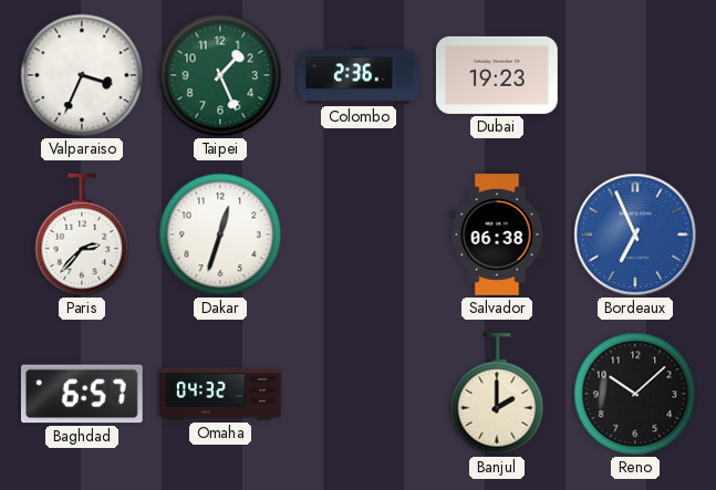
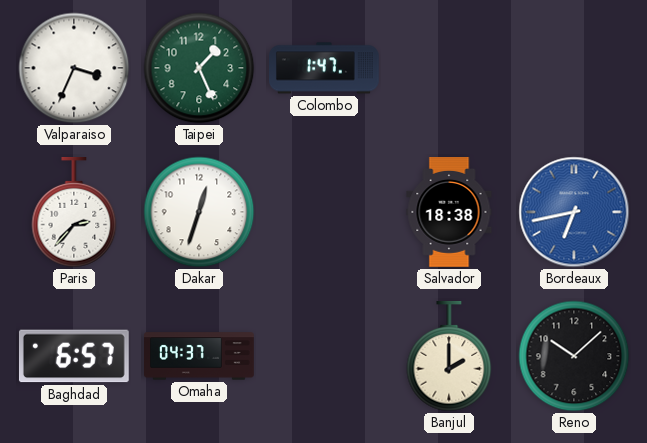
Colombo: 2:36 -> 1:47 (325, 68)
Dubai: 19:23 -> none (497, 75)
Salvador: 06:38 -> 18:38 (449, 213)
Bordeaux: 6:56 -> 6:43 (574, 212)
Omaha: 04:32 -> 04:37 (200, 356)
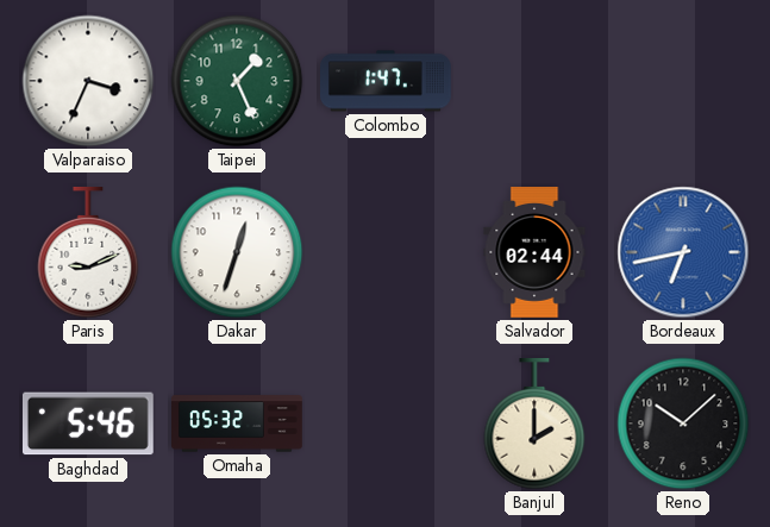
Paris: 2:37 -> 9:11 (88, 253)
Salvador: 18:38 -> 02:44 (534, 253)
Baghdad: 6:57 -> 5:46 (88, 424)
Omaha: 04:37 -> 05:32 (238, 424)
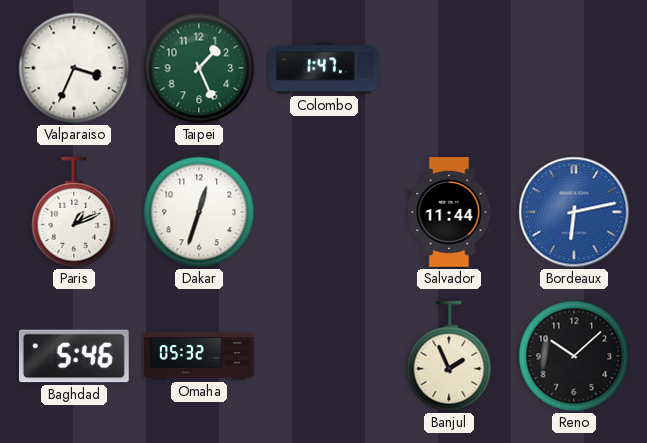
Paris: 9:11 -> 1:11 (74, 213)
Salvador: 02:44 -> 11:44 (449, 213)
Bordeaux: 6:43 -> 6:13 (574, 212)
Banjul: 2:00 -> 1:56 (449, 357)
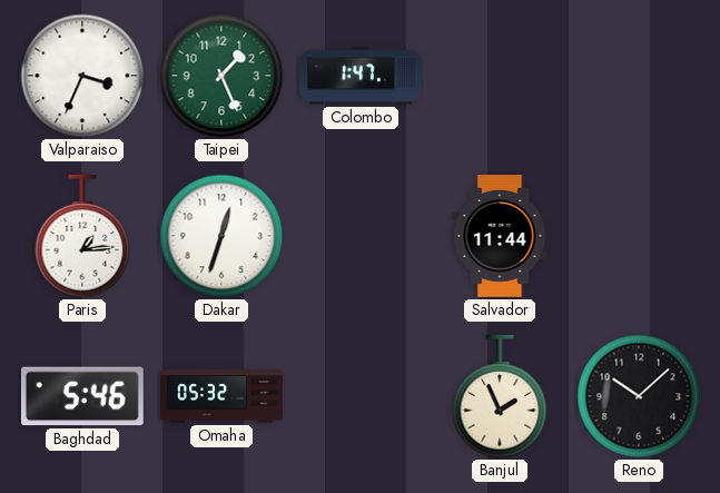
Paris: 1:11 -> 1:14 (82, 237)
Bordeaux: 6:13 -> none (574, 212)
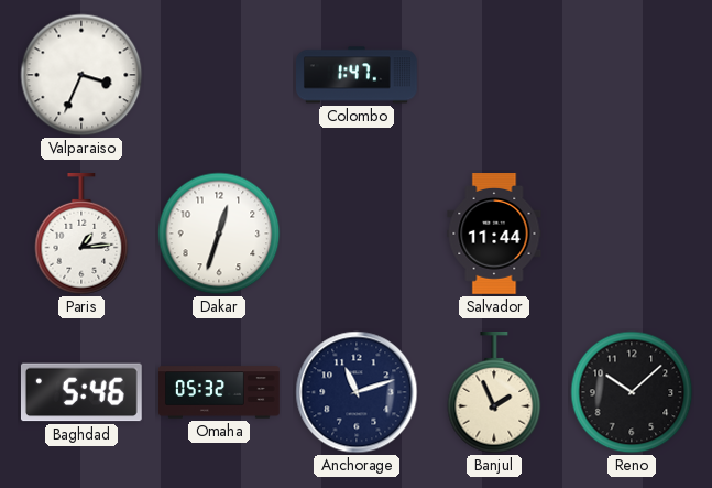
Taipei: 1:26 -> none (221, 76)
Anchorage: none -> 11:12 (357, 392)
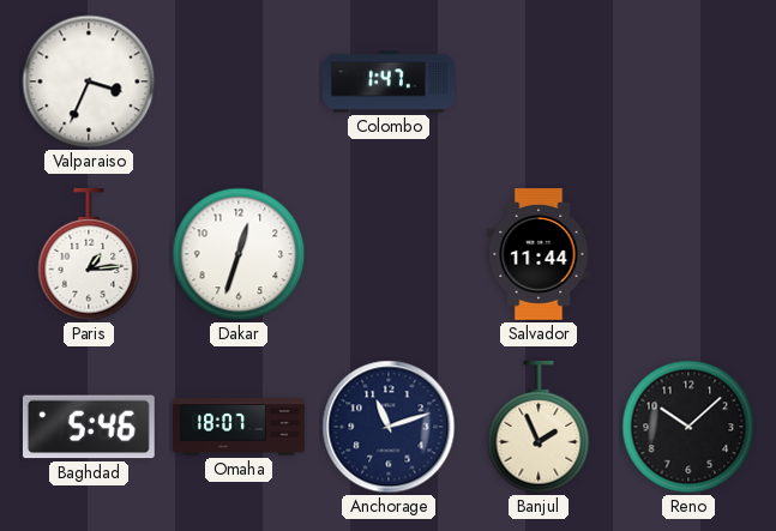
Omaha: 05:32 -> 18:07 (240, 427)
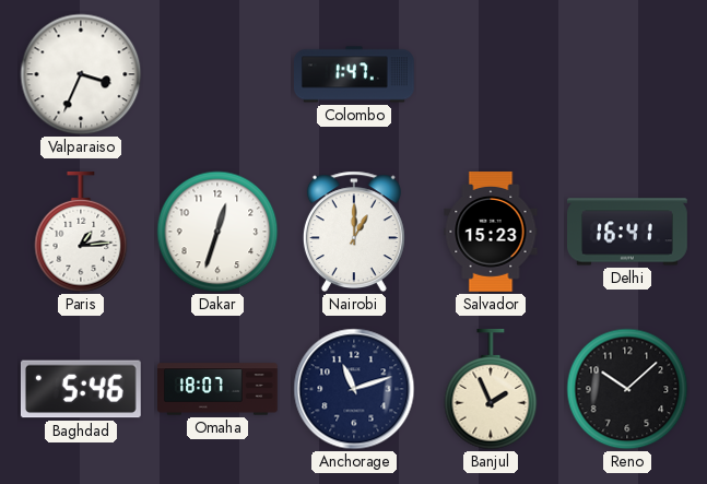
Nairobi: none -> 1:00 (354, 232)
Salvador: 11:44 -> 15:23 (491, 233)
Delhi: none -> 16:41 (628, 232)
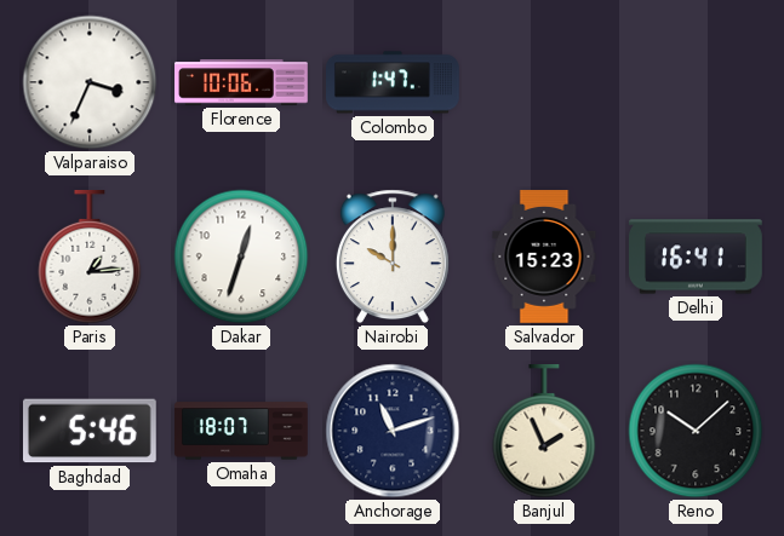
Florence: none -> 10:06 (242, 82)
Nairobi: 1:00 -> 10:00 (393, 257)
